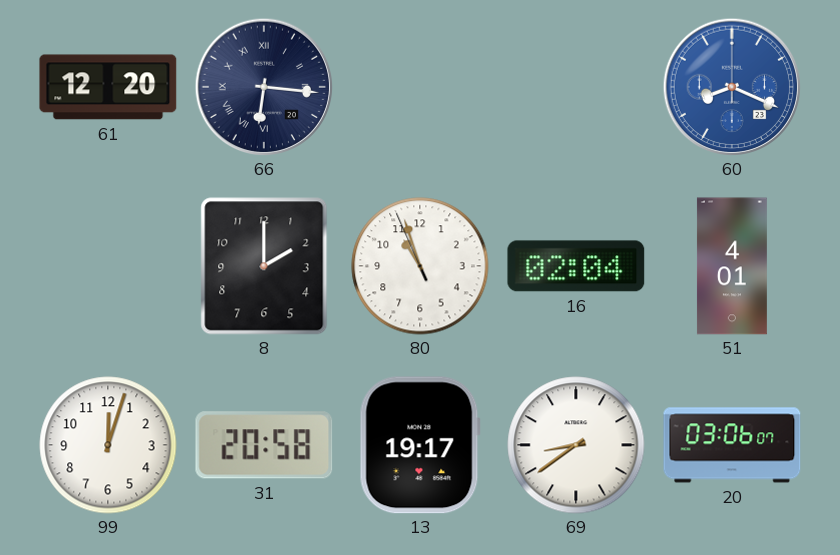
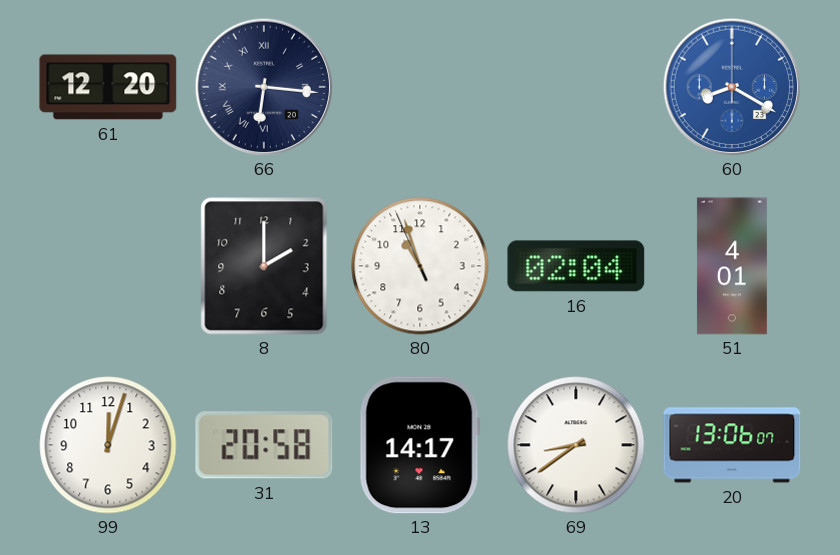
60: 8:19 -> 8:20 (732, 87)
13: 19:17 -> 14:17 (420, 445)
20: 03:06 -> 13:06 (732, 445)
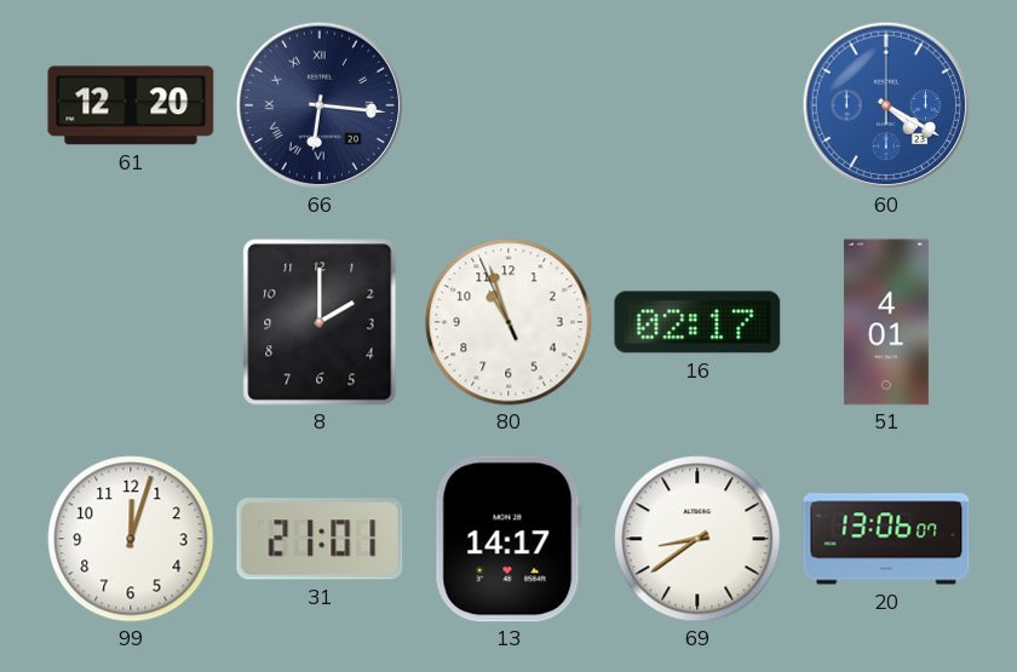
60: 8:20 -> 4:20 (886, 105)
16: 02:04 -> 02:17 (697, 322)
31: 20:58 -> 21:01 (320, 539)
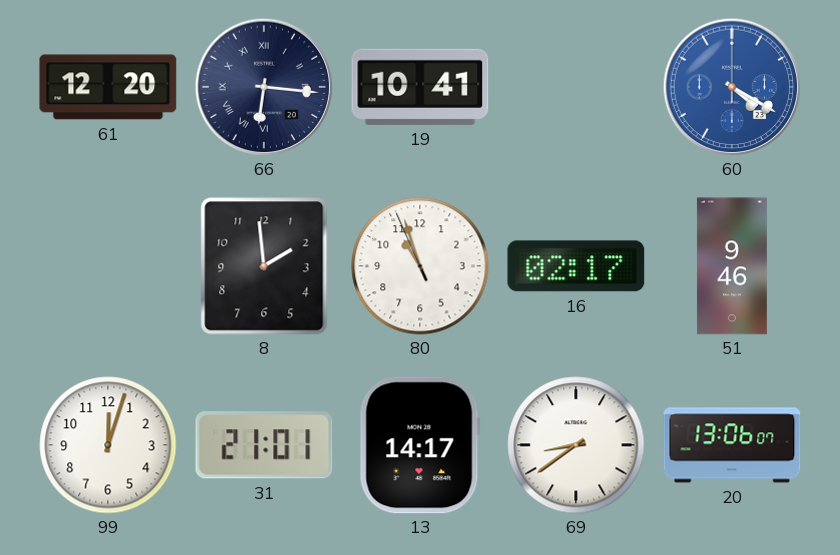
19: none -> 10:41 (420, 87)
8: 2:00 -> 1:59 (264, 266)
51: 4:01 -> 9:46 (732, 266)
